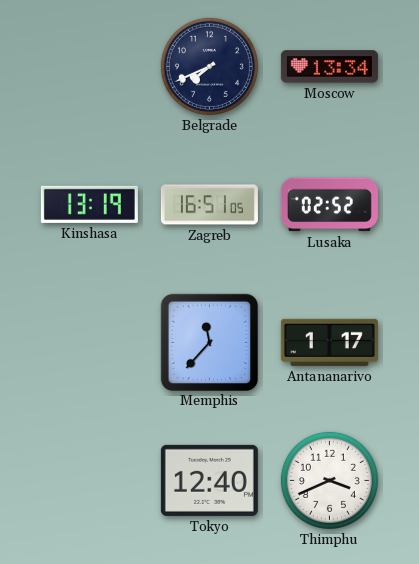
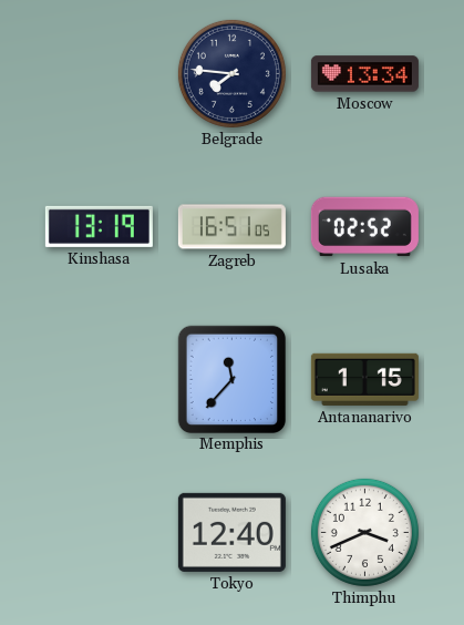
Belgrade: 7:41 -> 7:46 (231, 73)
Antananarivo: 1:17 -> 1:15 (364, 379)
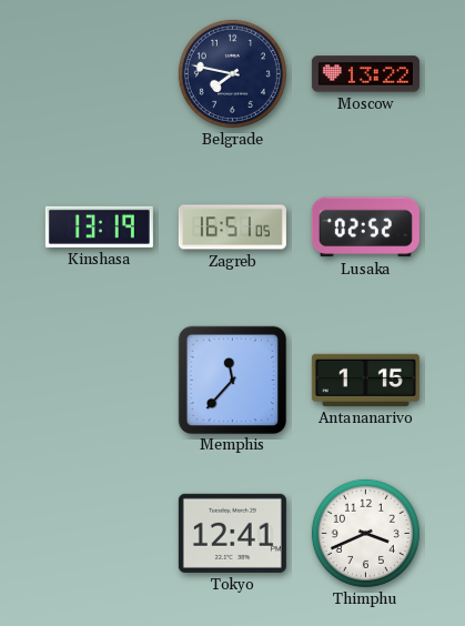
Belgrade: 7:46 -> 7:47 (232, 73)
Moscow: 13:34 -> 13:22 (365, 74)
Tokyo: 12:40 -> 12:41 (232, 533)
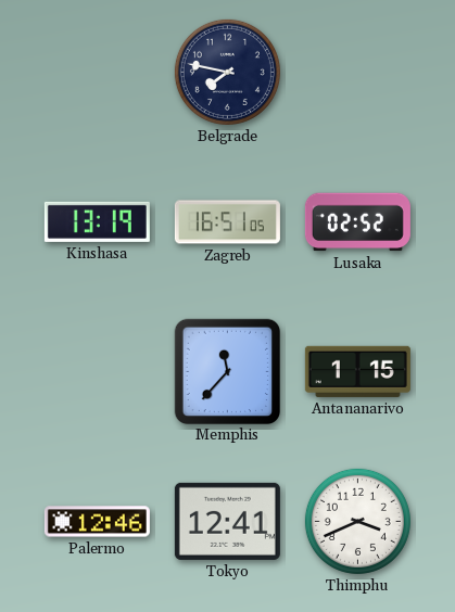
Moscow: 13:22 -> none (365, 74)
Palermo: none -> 12:46 (97, 522)
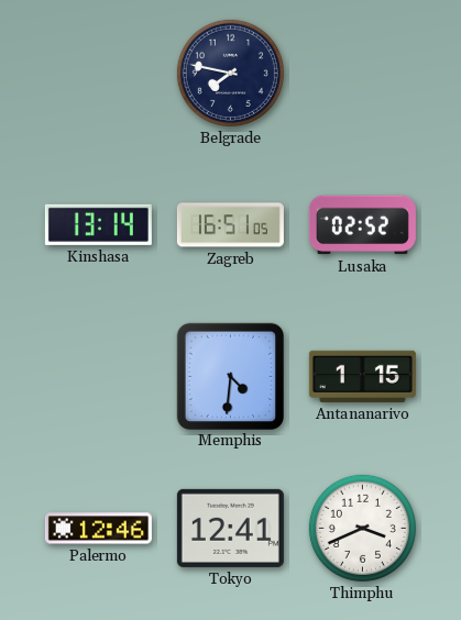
Kinshasa: 13:19 -> 13:14 (98, 224)
Memphis: 11:37 -> 4:31 (230, 376)
